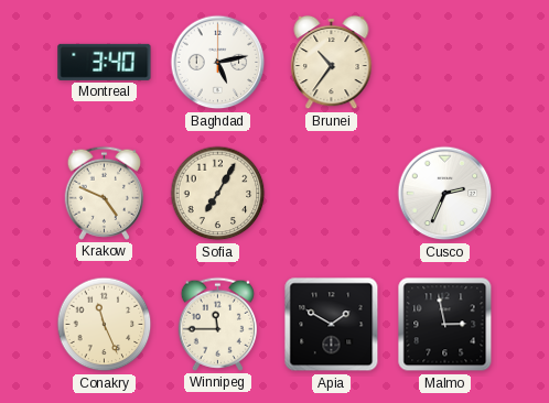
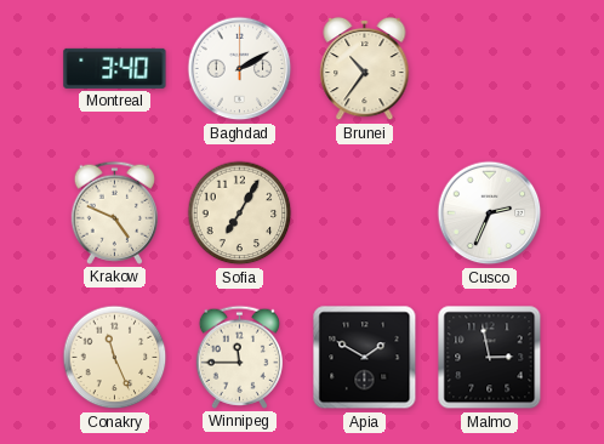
Baghdad: 5:13 -> 2:10 (240, 69)
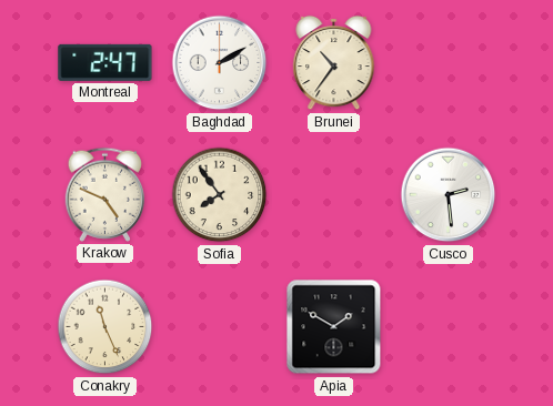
Montreal: 3:40 -> 2:47 (105, 62)
Sofia: 7:05 -> 7:54 (220, 195)
Cusco: 2:34 -> 2:29 (449, 195)
Winnipeg: 11:45 -> none (239, 357)
Malmo: 2:58 -> none (490, 358)
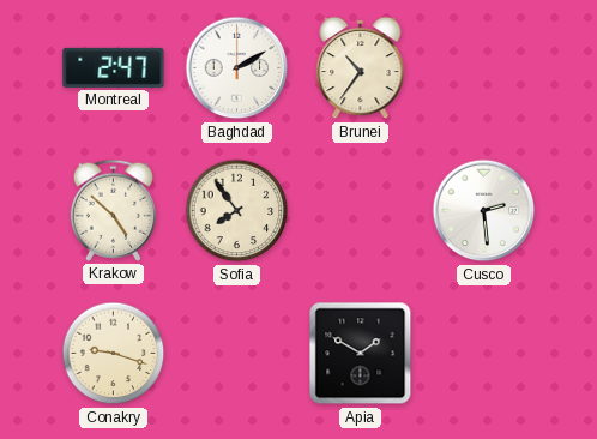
Krakow: 4:49 -> 4:52 (113, 210)
Conakry: 11:26 -> 9:18 (114, 354)
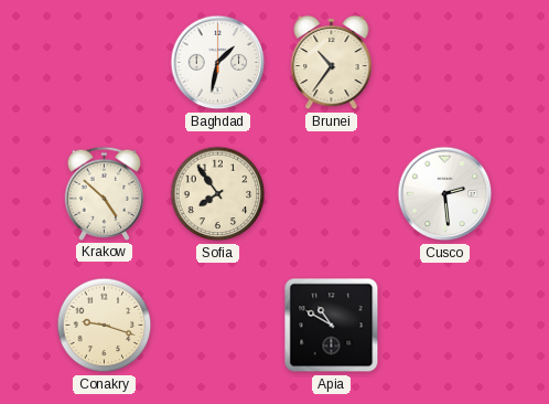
Montreal: 2:47 -> none (114, 67)
Baghdad: 2:10 -> 1:32 (218, 63)
Apia: 1:50 -> 10:50 (332, 326)
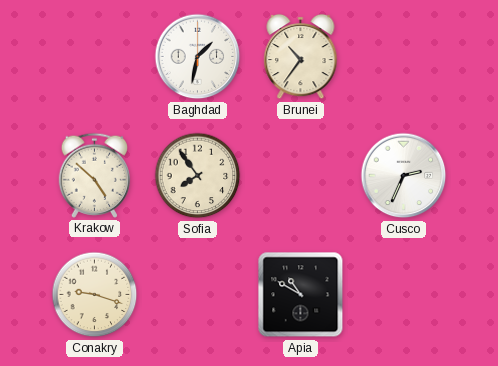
Cusco: 2:29 -> 2:34 (404, 176)
